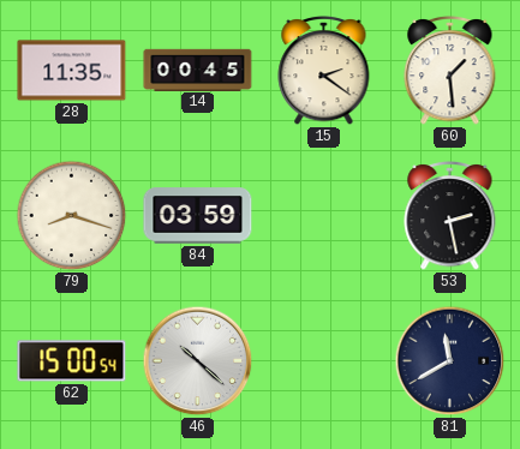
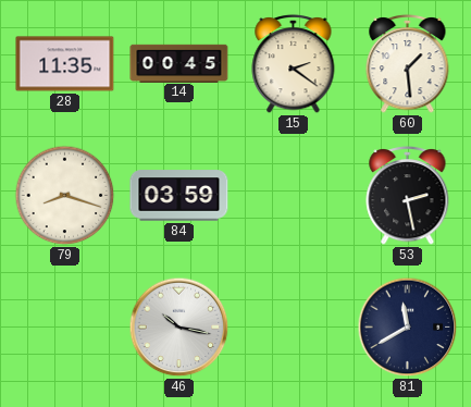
62: 15:00 -> none (72, 361)
46: 10:22 -> 10:17 (179, 328)
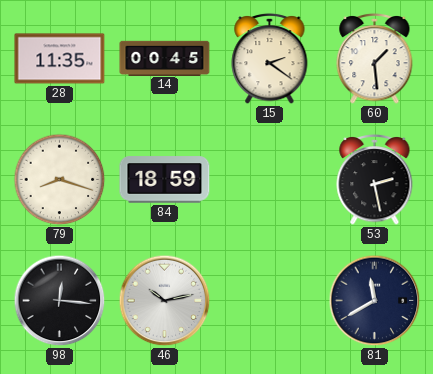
84: 03:59 -> 18:59 (165, 180)
98: none -> 12:16 (60, 301)
46: 10:17 -> 10:13 (165, 301)
